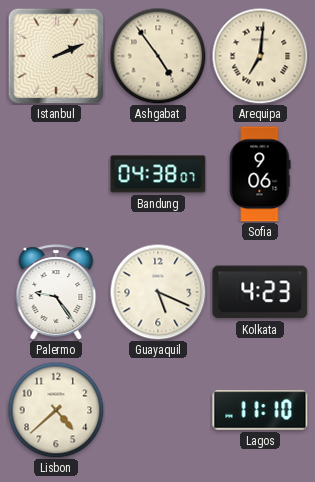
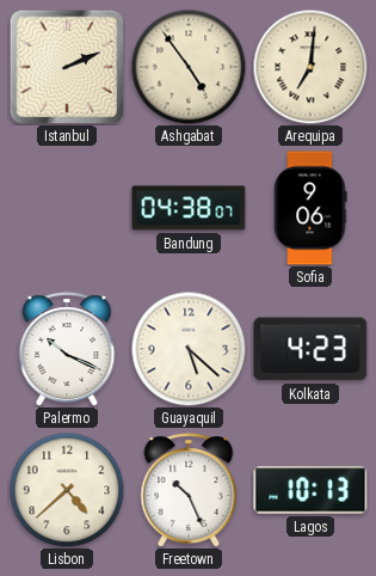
Palermo: 9:24 -> 10:19 (67, 349)
Guayaquil: 5:19 -> 5:22 (189, 349)
Freetown: none -> 10:26 (189, 490)
Lagos: 11:10 -> 10:13 (310, 490)
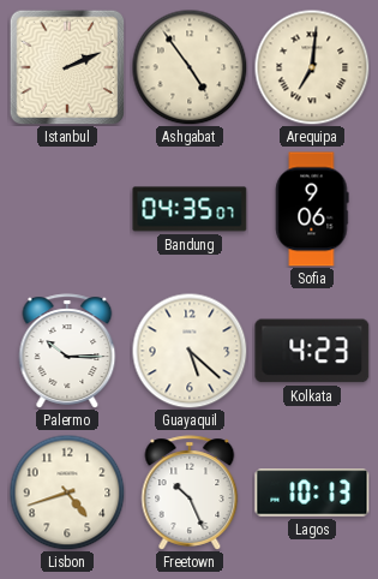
Bandung: 04:38 -> 04:35 (190, 209)
Palermo: 10:19 -> 10:15 (67, 351)
Lisbon: 4:38 -> 4:42 (67, 493)
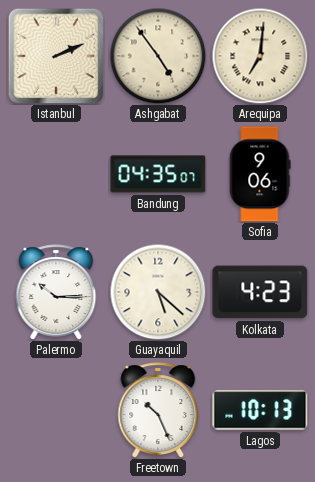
Lisbon: 4:42 -> none (67, 493)
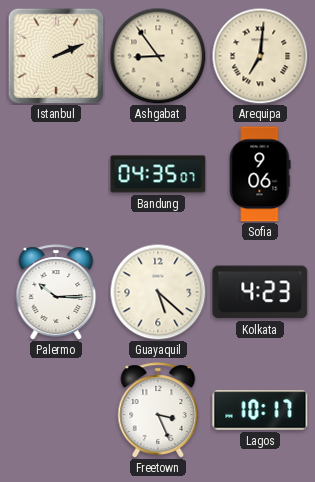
Ashgabat: 4:54 -> 8:54 (158, 56)
Freetown: 10:26 -> 3:26 (158, 410)
Lagos: 10:13 -> 10:17 (260, 410)
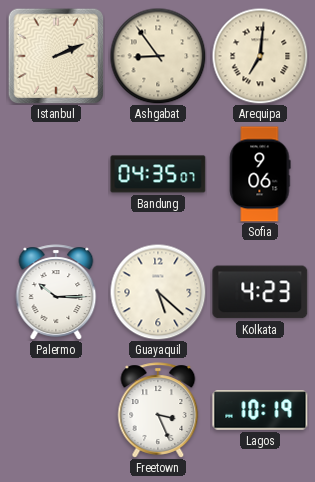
Lagos: 10:17 -> 10:19 (260, 410)
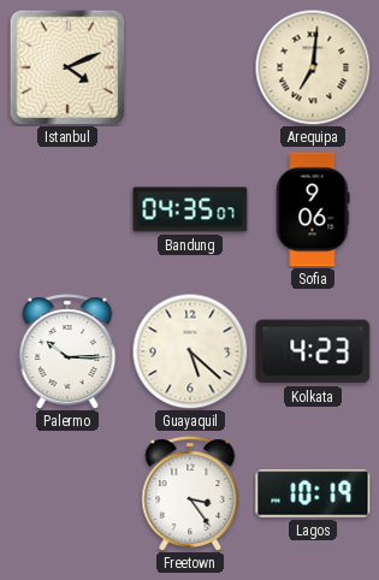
Istanbul: 2:11 -> 4:11 (67, 67)
Ashgabat: 8:54 -> none (158, 56)
Freetown: 3:26 -> 3:24 (190, 493)
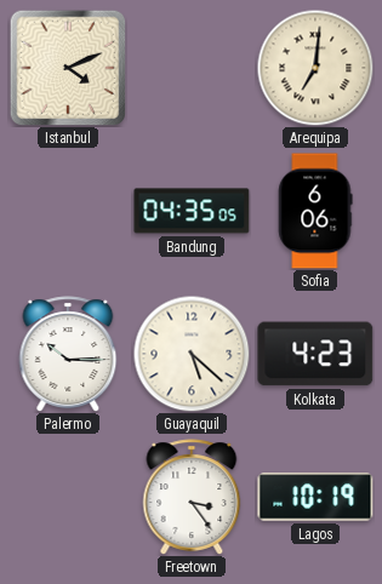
Bandung: 04:35:07 -> 04:35:05 (192, 211)
Sofia: 9:06 -> 6:06 (315, 211)
